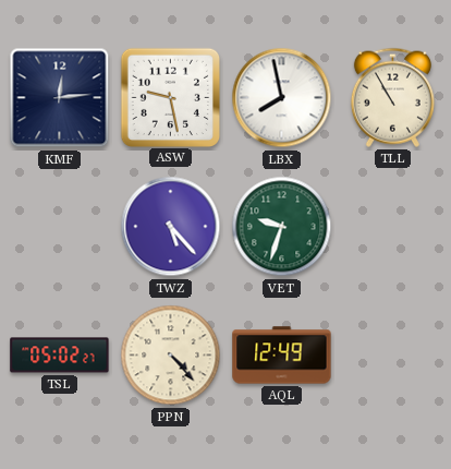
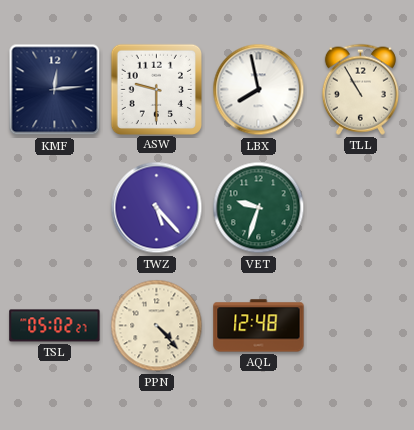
ASW: 9:28 -> 9:30 (156, 89)
AQL: 12:49 -> 12:48 (259, 326)
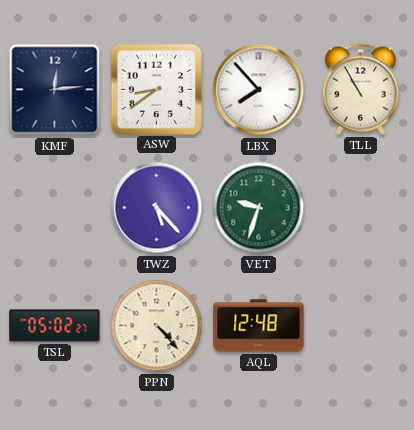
ASW: 9:30 -> 8:39 (156, 89)
LBX: 7:58 -> 7:53 (259, 90)
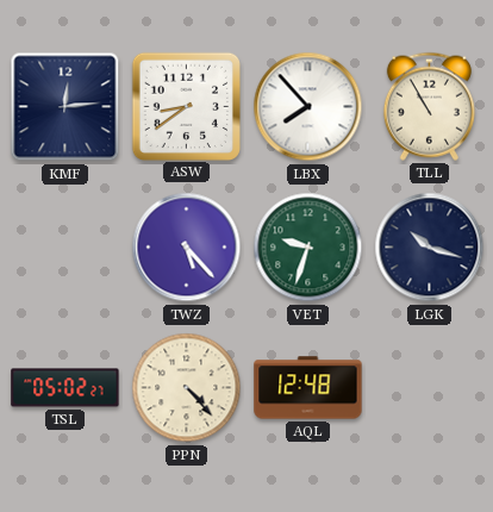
LGK: none -> 10:18 (430, 248)
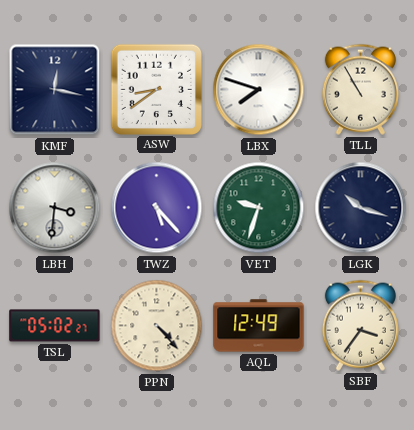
KMF: 12:14 -> 12:17 (55, 90)
LBX: 7:53 -> 7:48 (259, 90)
LBH: none -> 3:31 (55, 208)
AQL: 12:48 -> 12:49 (259, 326)
SBF: none -> 3:36 (360, 325)
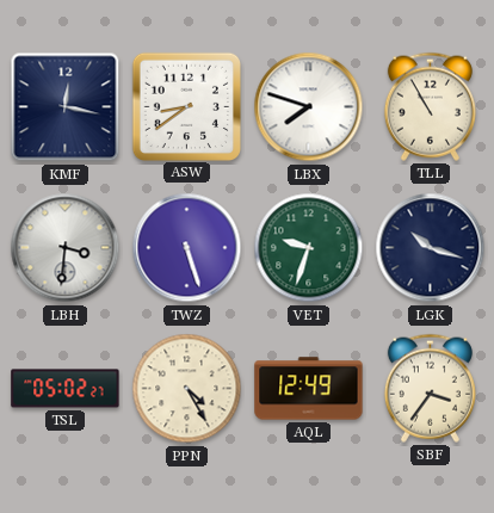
TWZ: 5:23 -> 5:27 (187, 248)
PPN: 4:23 -> 4:25 (187, 389)
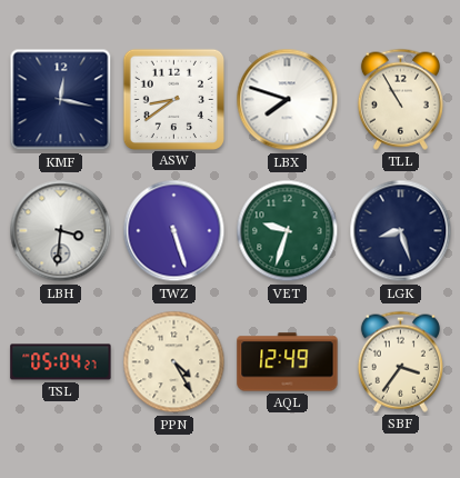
LGK: 10:18 -> 8:27 (401, 231)
TSL: 05:02 -> 05:04 (61, 362)
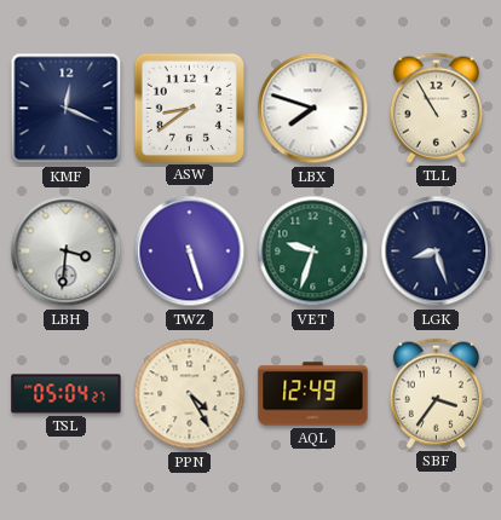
KMF: 12:17 -> 12:19 (67, 109)
